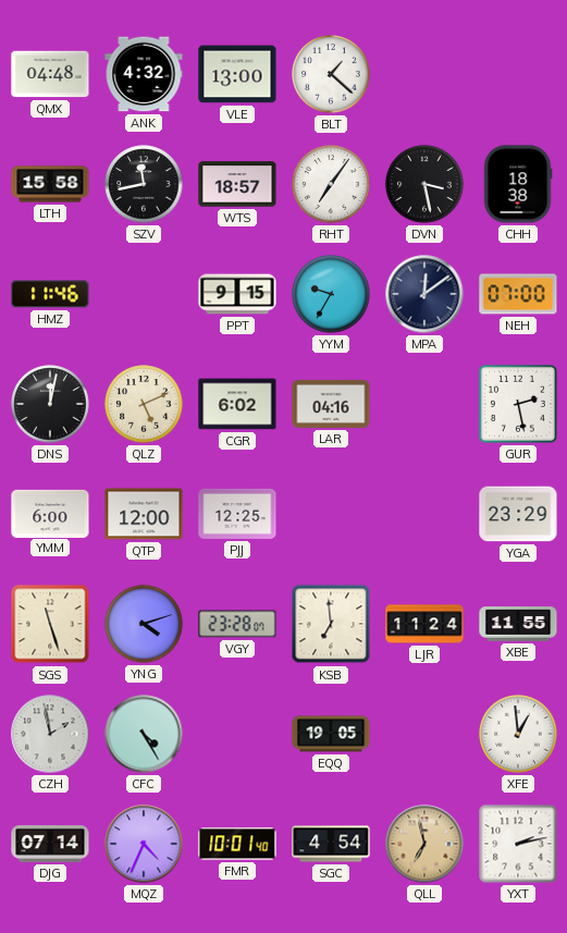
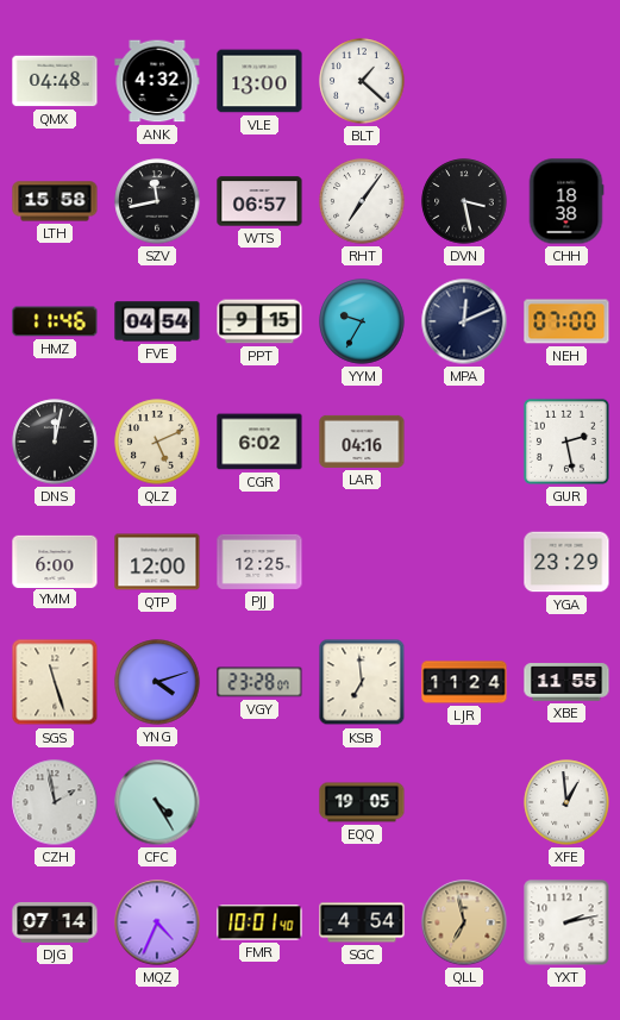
WTS: 18:57 -> 06:57 (259, 201)
FVE: none -> 04:54 (157, 321)
MPA: 12:09 -> 12:11 (464, 321)
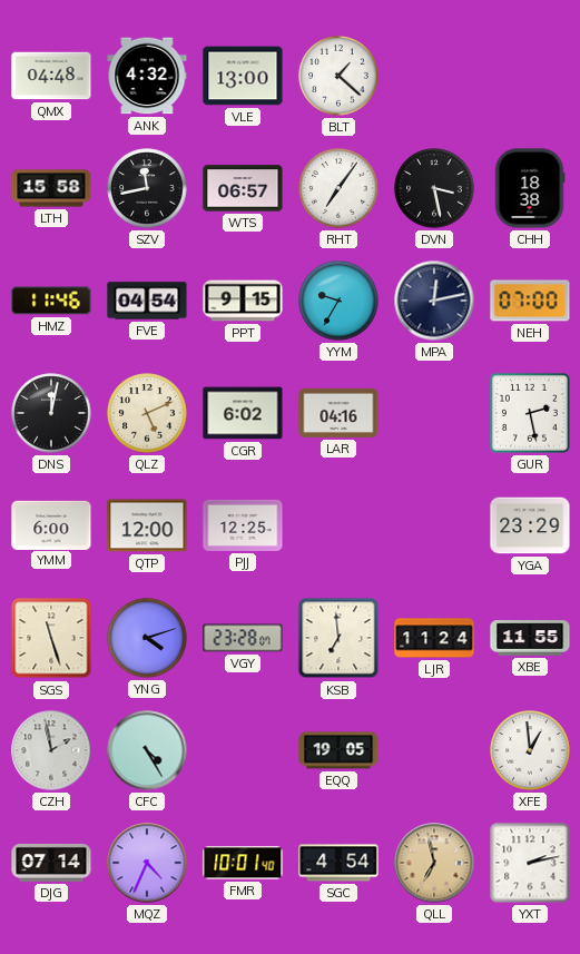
MPA: 12:11 -> 12:13 (434, 301)
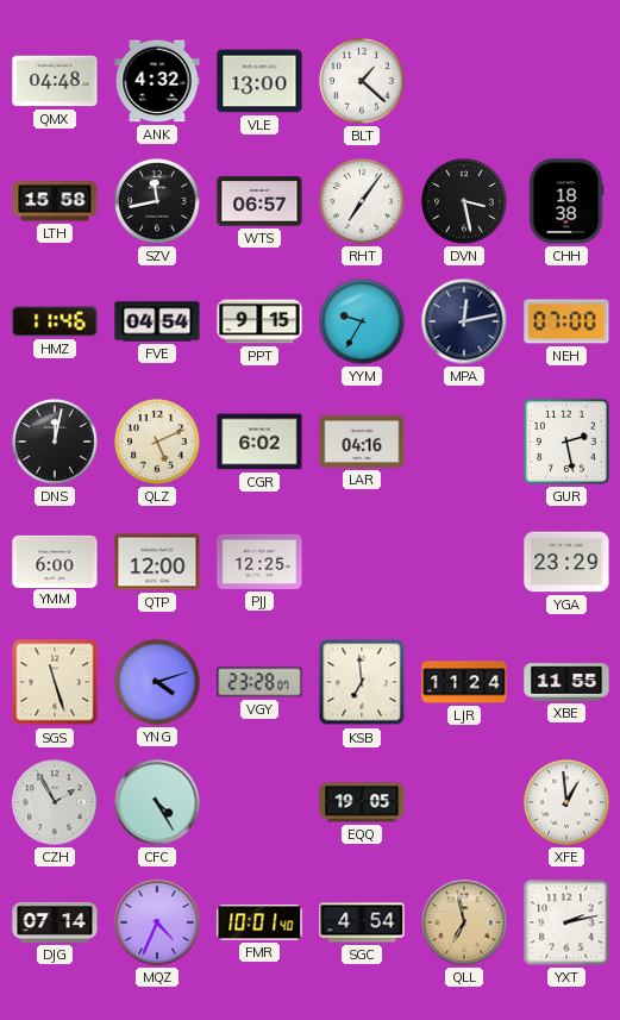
CZH: 1:58 -> 1:55 (55, 802)
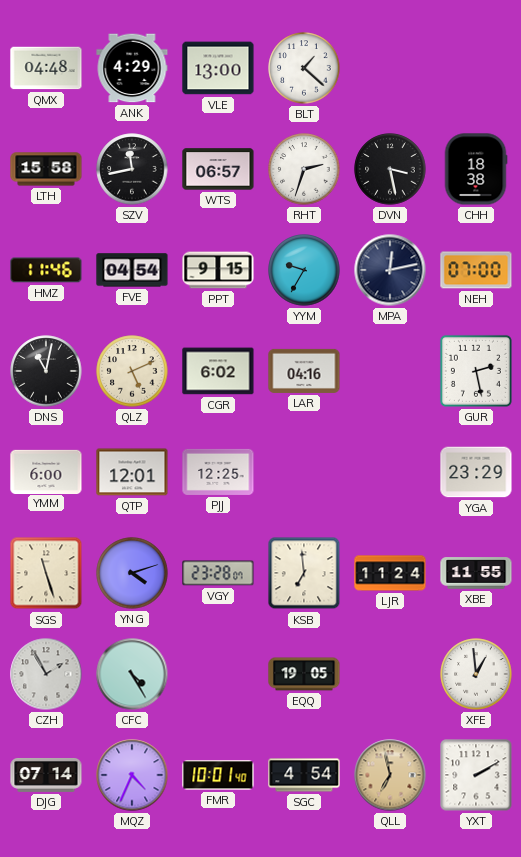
ANK: 4:32 -> 4:29 (132, 68)
RHT: 7:06 -> 2:33 (304, 169)
DNS: 12:02 -> 11:02 (46, 371)
QTP: 12:00 -> 12:01 (132, 472)
YXT: 2:13 -> 2:10 (476, 775)
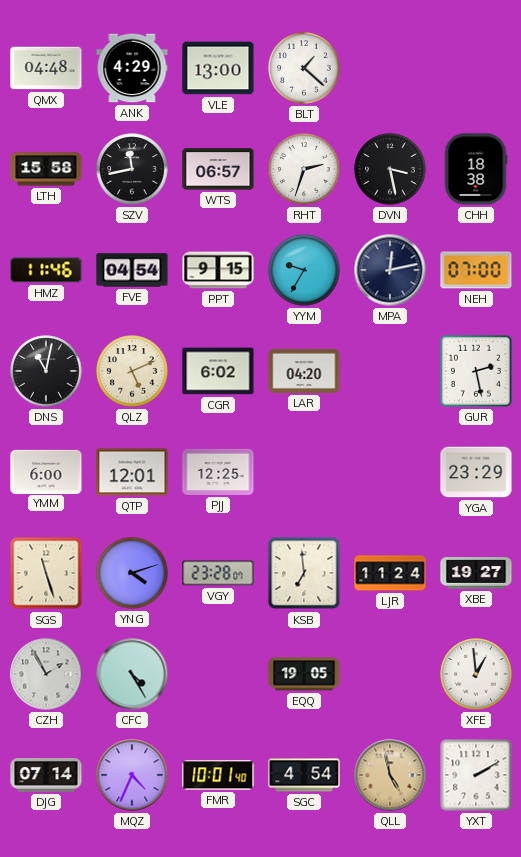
LAR: 04:16 -> 04:20 (304, 371)
XBE: 11:55 -> 19:27 (476, 573)
QLL: 6:58 -> 4:58 (390, 775)
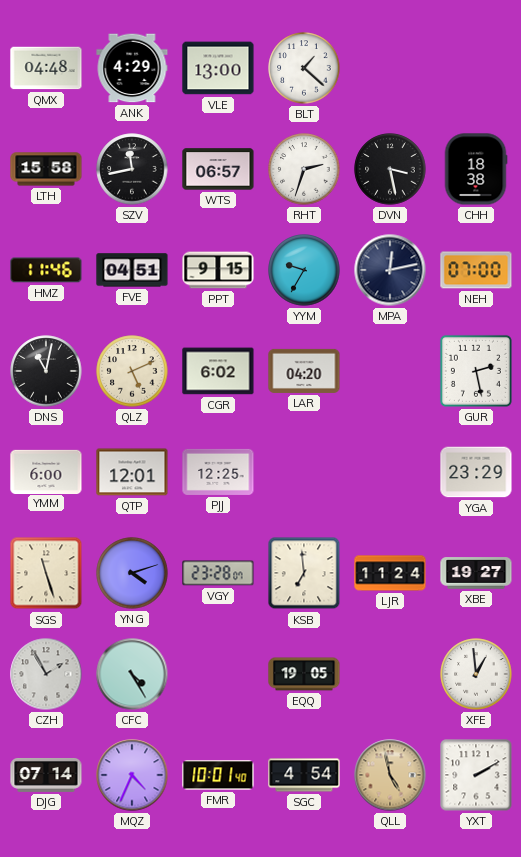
FVE: 04:54 -> 04:51 (132, 270)
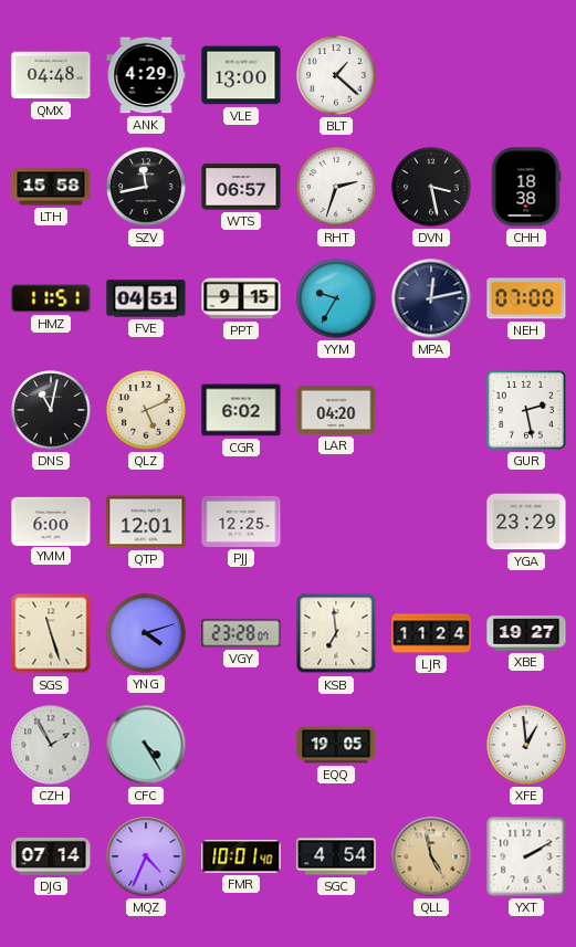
HMZ: 11:46 -> 11:51 (51, 298)
